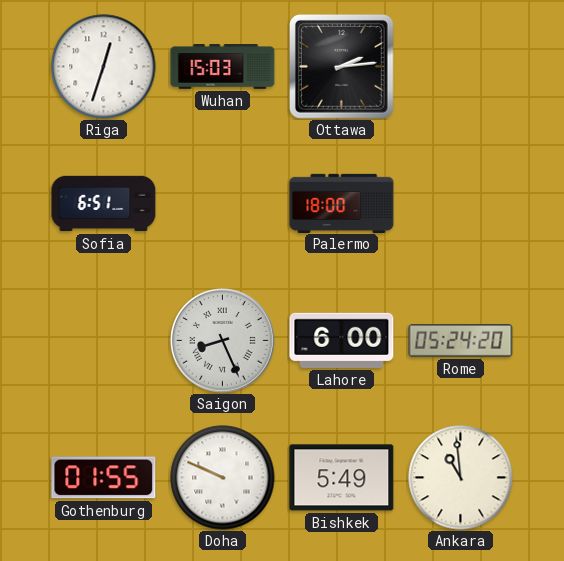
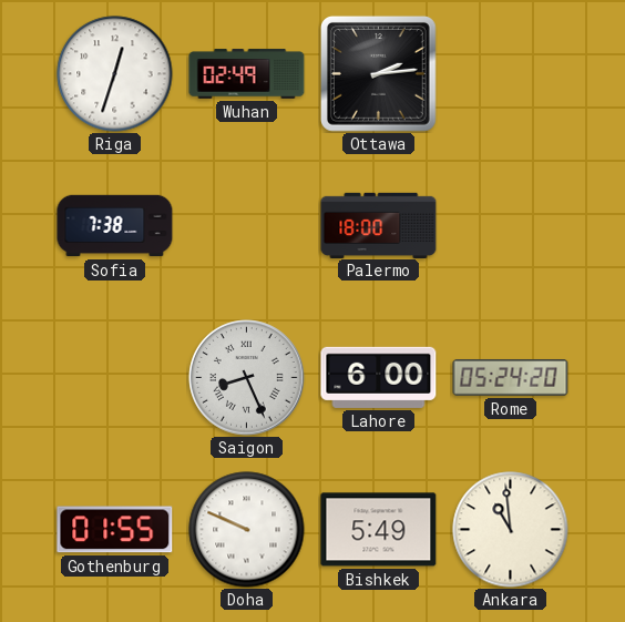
Wuhan: 15:03 -> 02:49 (247, 74)
Sofia: 6:51 -> 7:38 (115, 226)
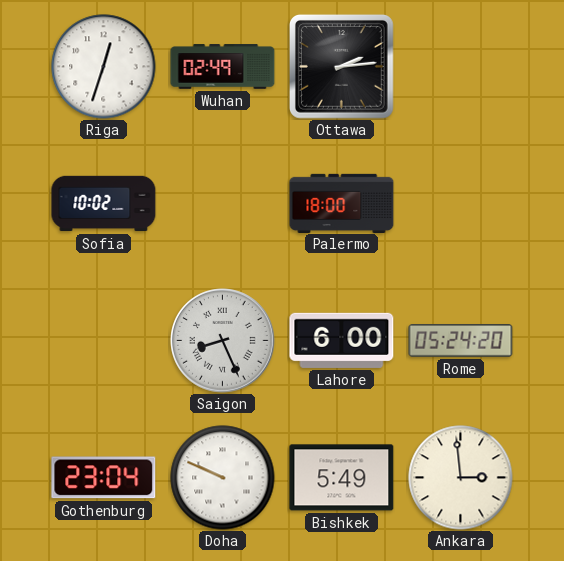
Sofia: 7:38 -> 10:02 (104, 204)
Gothenburg: 01:55 -> 23:04 (104, 478)
Ankara: 10:59 -> 2:59 (461, 478)
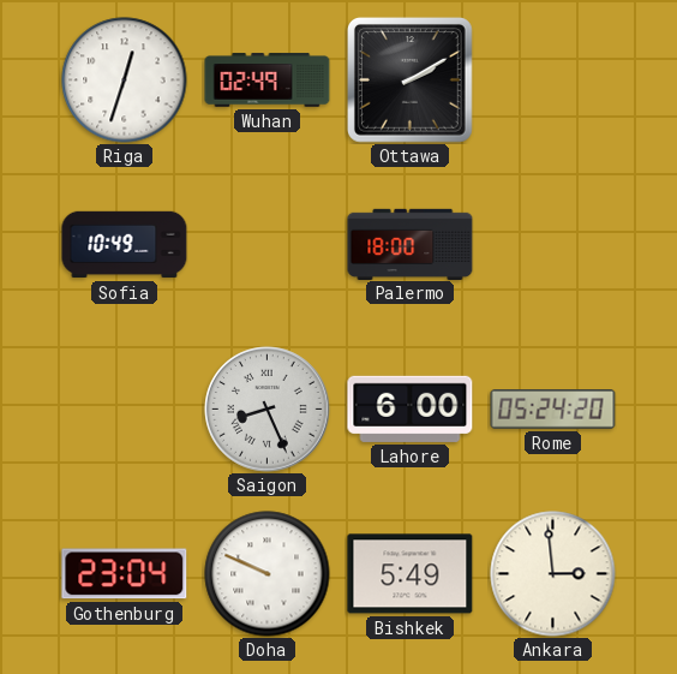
Ottawa: 2:14 -> 2:10 (409, 79)
Sofia: 10:02 -> 10:49 (125, 245)
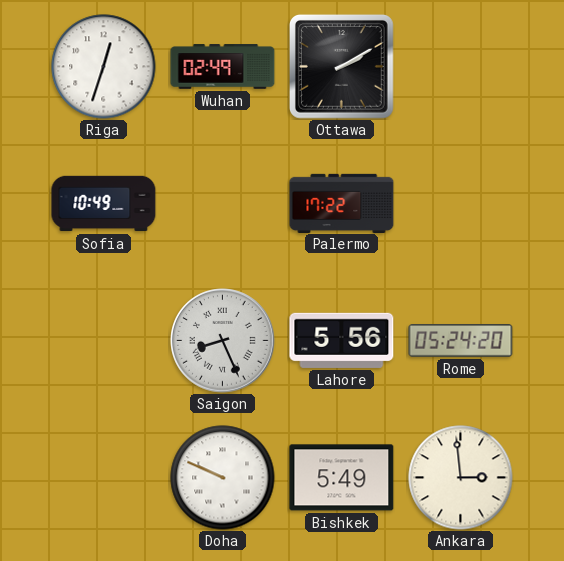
Palermo: 18:00 -> 17:22 (342, 203)
Lahore: 6:00 -> 5:56 (342, 340)
Gothenburg: 23:04 -> none (125, 574)
